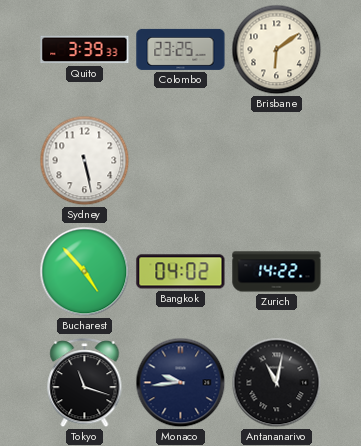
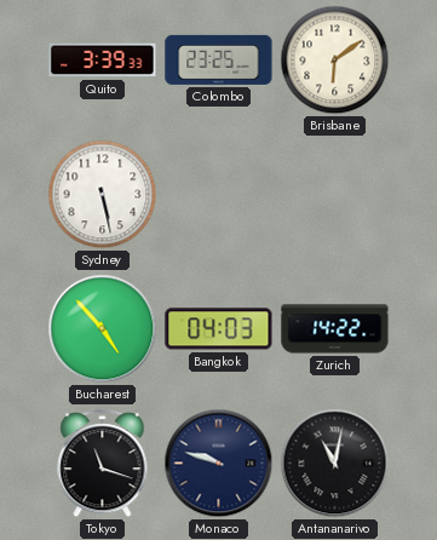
Bangkok: 04:02 -> 04:03 (219, 329)
Monaco: 9:44 -> 9:48 (219, 464)
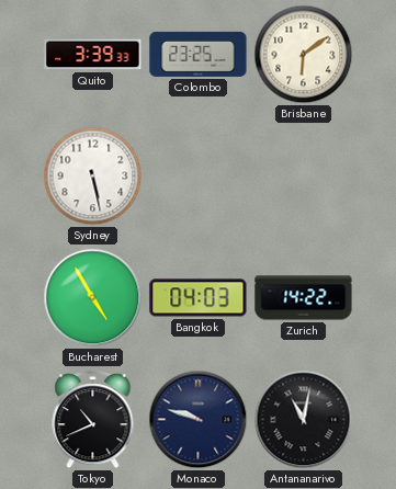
Bucharest: 4:53 -> 4:55 (93, 298)
Tokyo: 11:18 -> 10:41 (93, 420)
